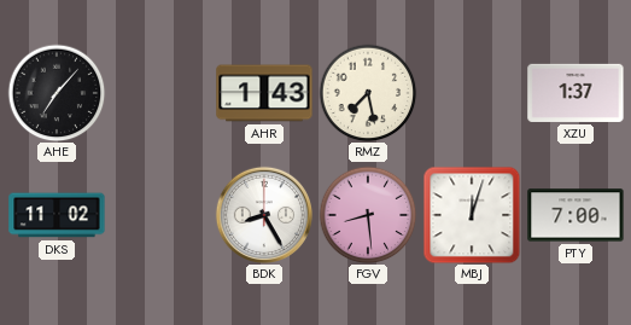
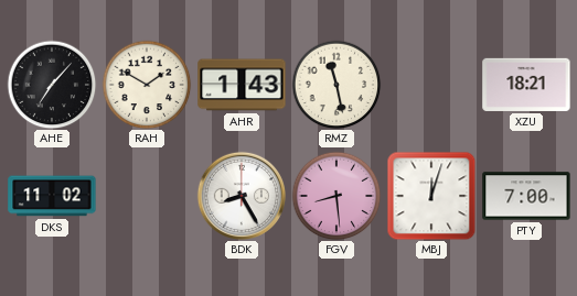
RAH: none -> 1:50 (147, 85)
RMZ: 7:28 -> 11:28 (336, 85)
XZU: 1:37 -> 18:21 (526, 85)
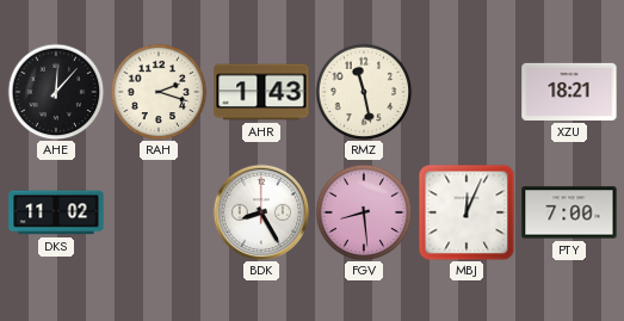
AHE: 7:07 -> 12:07 (56, 92)
RAH: 1:50 -> 2:18 (159, 92)
MBJ: 12:03 -> 12:04 (467, 212)
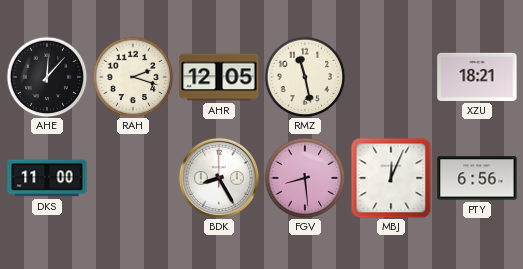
AHR: 1:43 -> 12:05 (219, 77)
DKS: 11:02 -> 11:00 (47, 178)
PTY: 7:00 -> 6:56 (477, 178)
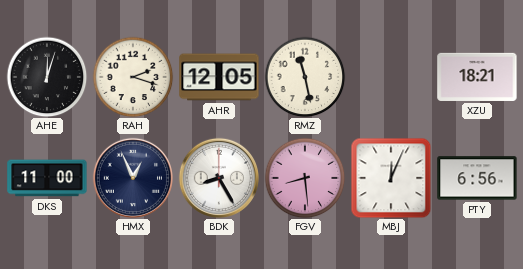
AHE: 12:07 -> 12:03 (47, 77)
HMX: none -> 12:56 (132, 177)
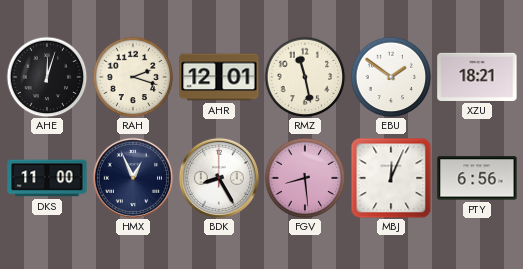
AHR: 12:05 -> 12:01 (219, 77)
EBU: none -> 1:51 (391, 77)
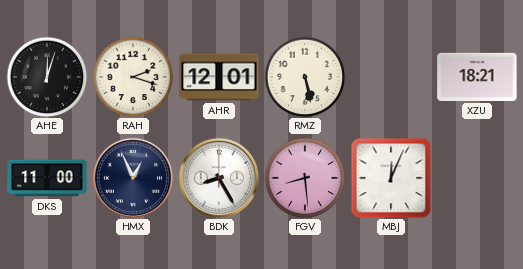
RMZ: 11:28 -> 5:28 (305, 77)
EBU: 1:51 -> none (391, 77)
PTY: 6:56 -> none (477, 178)
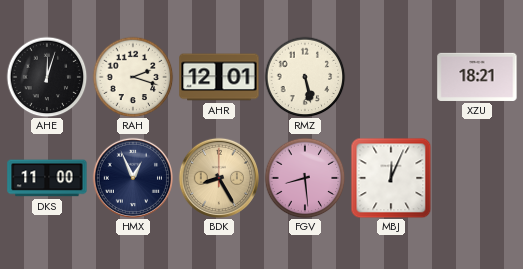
BDK dial: white -> champagne (218, 177)
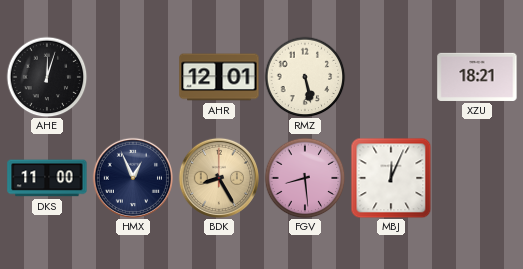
RAH: 2:18 -> none (133, 77)
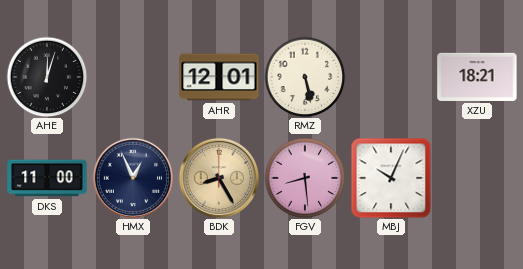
MBJ: 12:04 -> 10:04 (391, 178)
